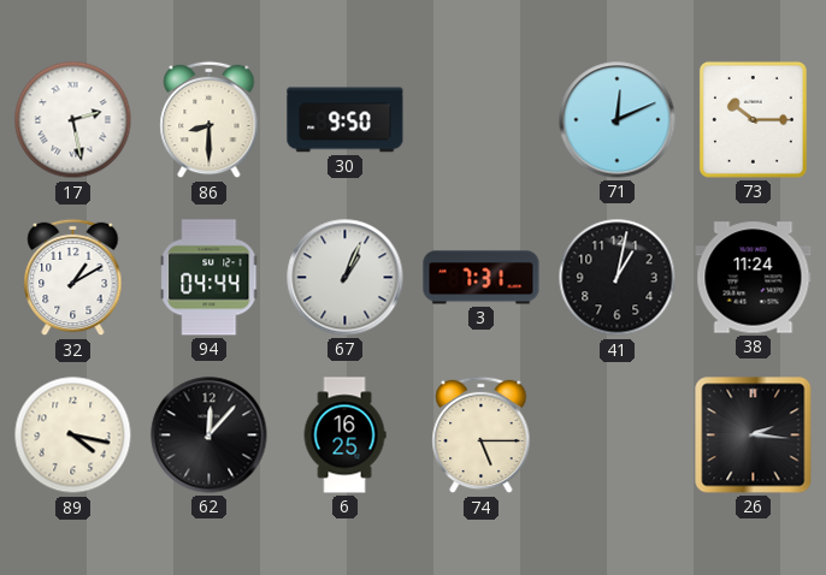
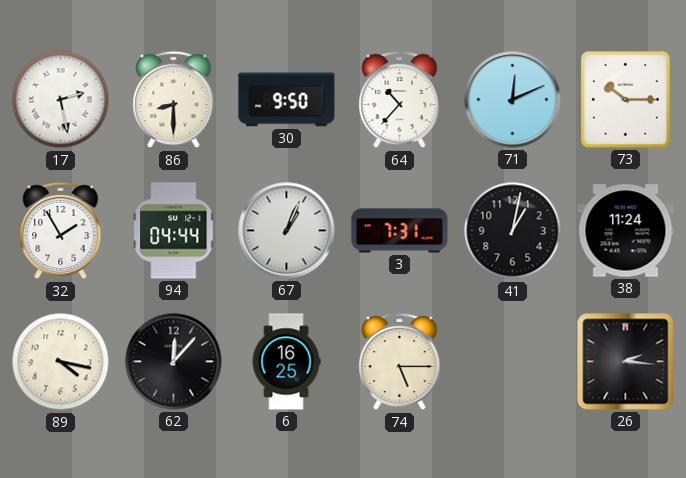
64: none -> 10:37 (400, 100)
32: 1:10 -> 1:55 (61, 231)
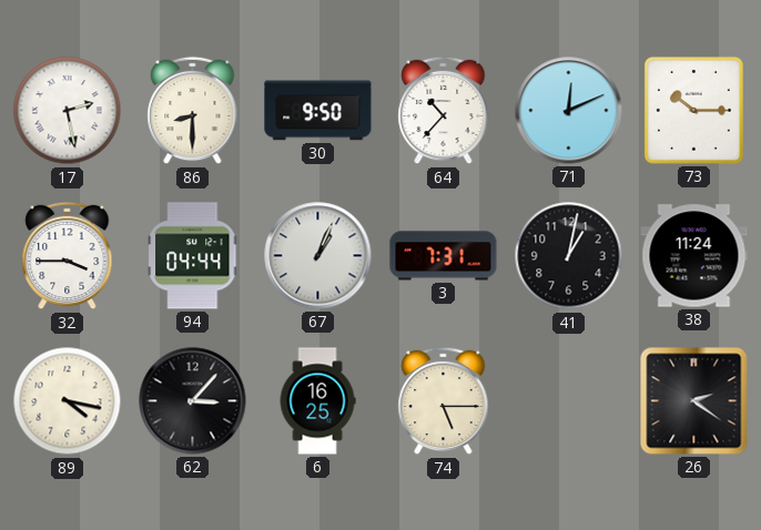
32: 1:55 -> 3:45 (68, 256)
62: 12:07 -> 3:07 (193, 401)
26: 2:16 -> 2:21 (694, 401)
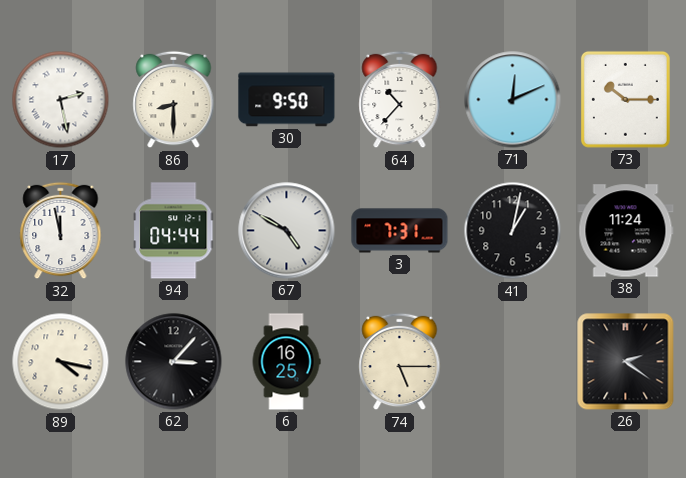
32: 3:45 -> 11:58 (61, 231)
67: 1:04 -> 4:50 (287, 231)
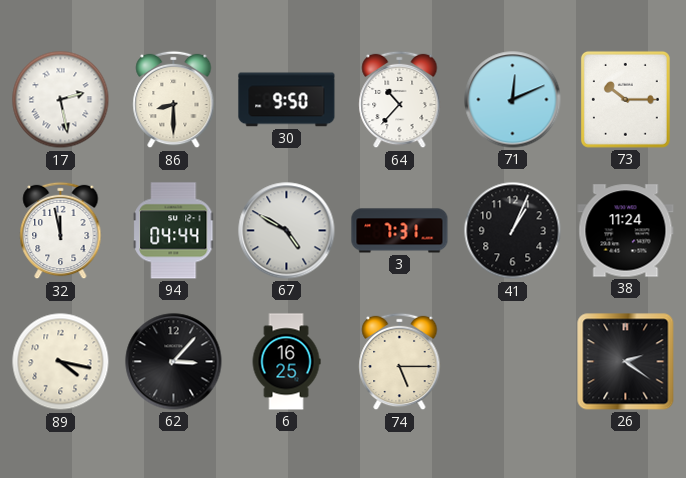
41: 1:02 -> 1:04 (513, 231)
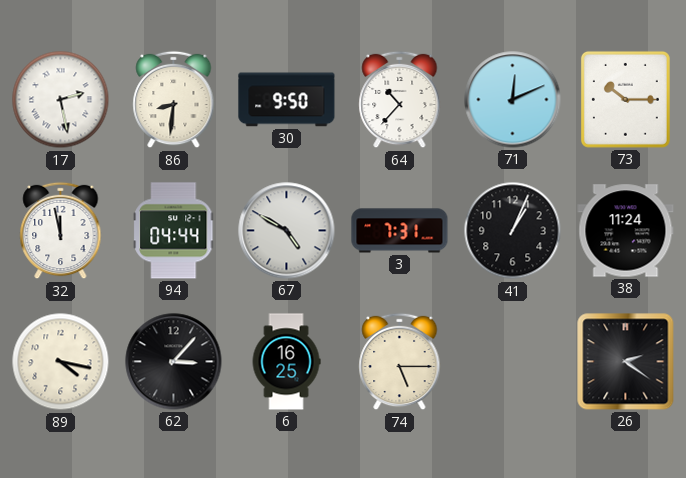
86: 8:30 -> 8:31 (174, 100)
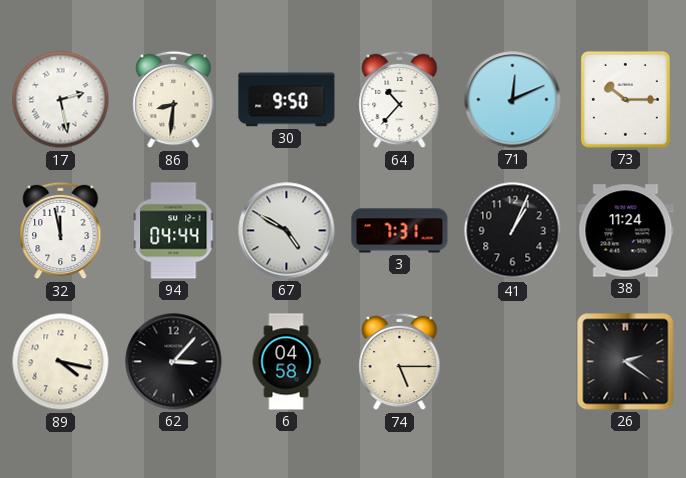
6: 16:25 -> 04:58 (286, 362)
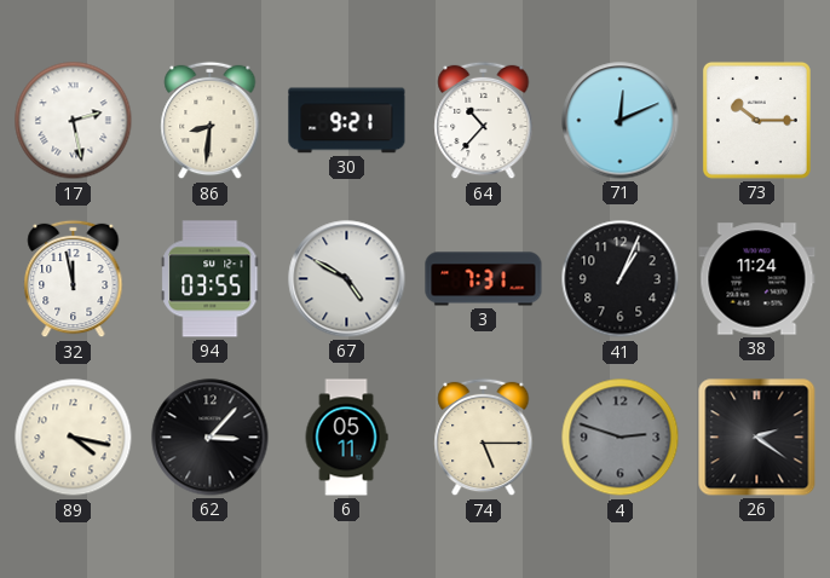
30: 9:50 -> 9:21 (347, 121)
94: 04:44 -> 03:55 (211, 279)
6: 04:58 -> 05:11 (346, 438)
4: none -> 2:48 (621, 438)
